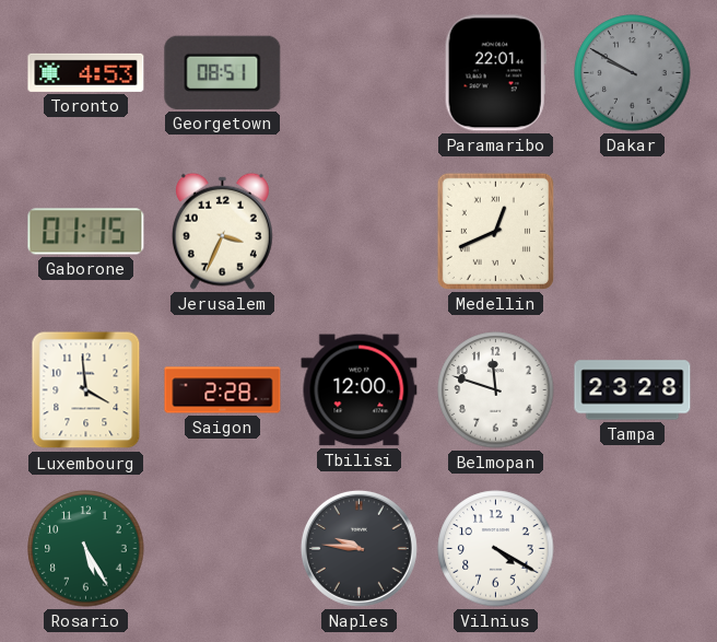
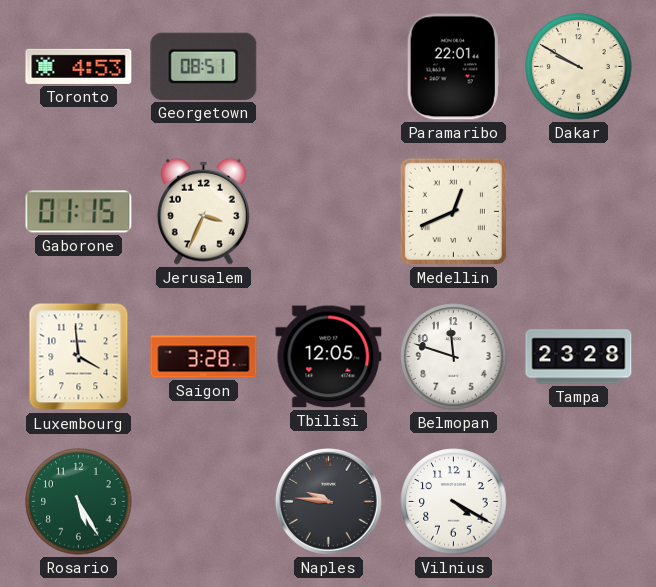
Dakar dial: grey -> cream (579, 67)
Saigon: 2:28 -> 3:28 (204, 357)
Tbilisi: 12:00 -> 12:05 (329, 357)
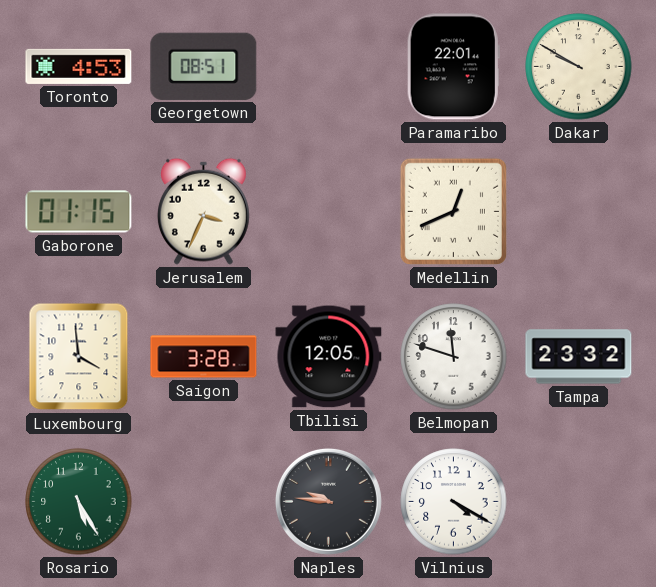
Tampa: 23:28 -> 23:32 (579, 357)
